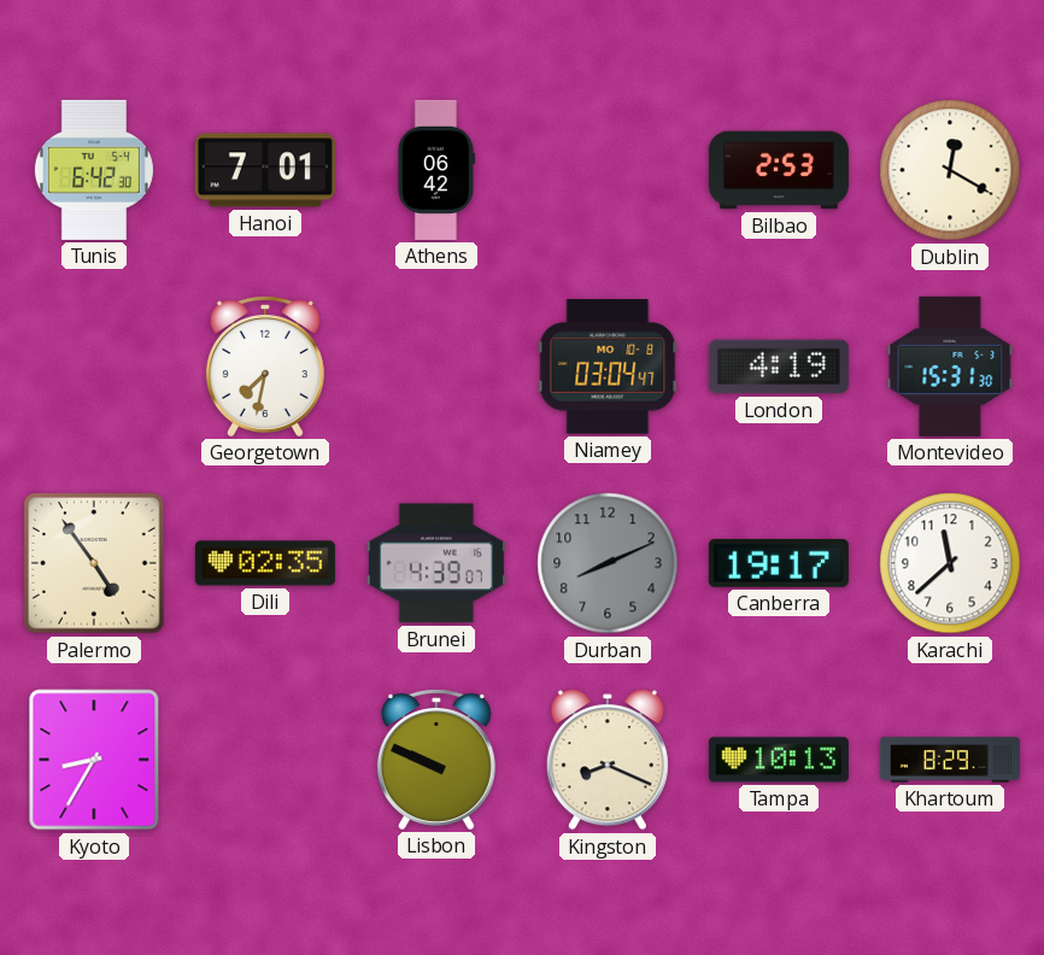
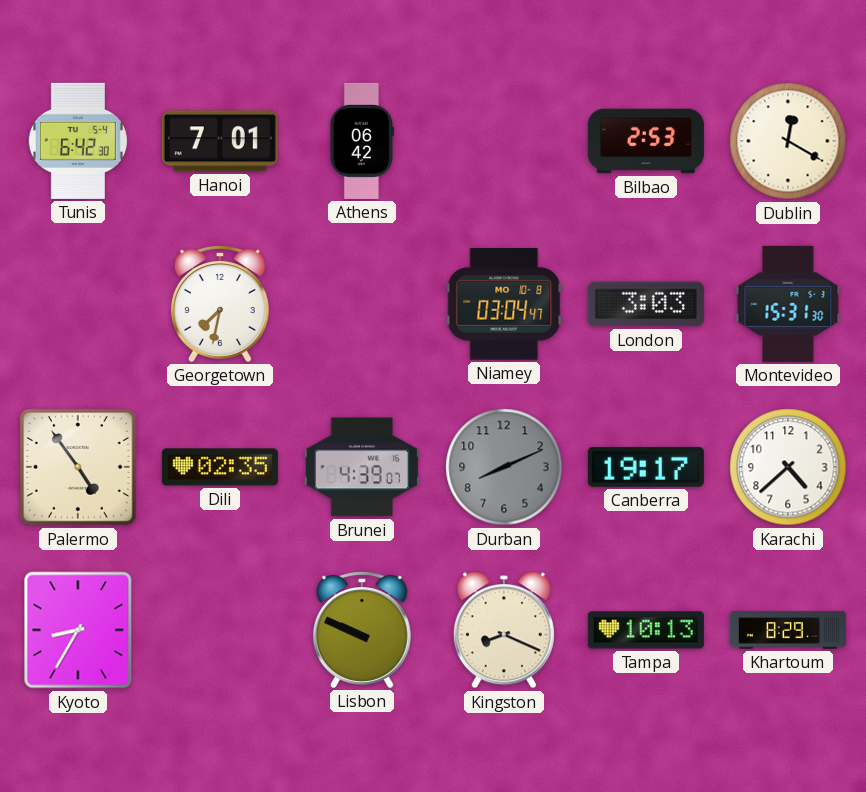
London: 4:19 -> 3:03 (646, 304)
Karachi: 11:38 -> 4:38 (788, 467)
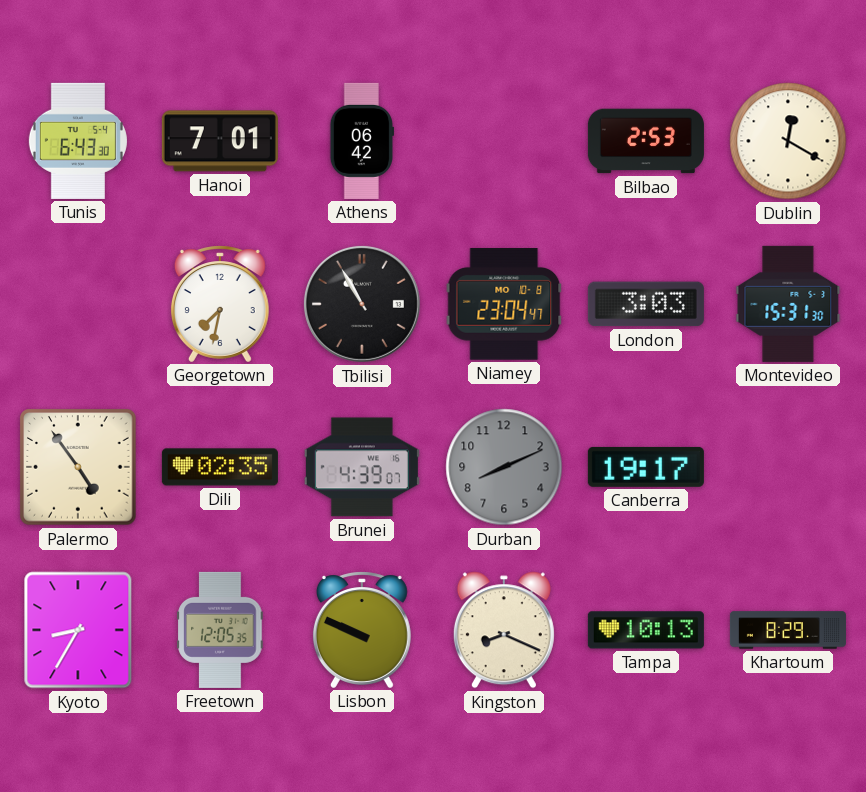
Tunis: 6:42 -> 6:43 (78, 141)
Tbilisi: none -> 10:55 (362, 304)
Niamey: 03:04 -> 23:04 (504, 304)
Karachi: 4:38 -> none (788, 467)
Freetown: none -> 12:05 (220, 630)
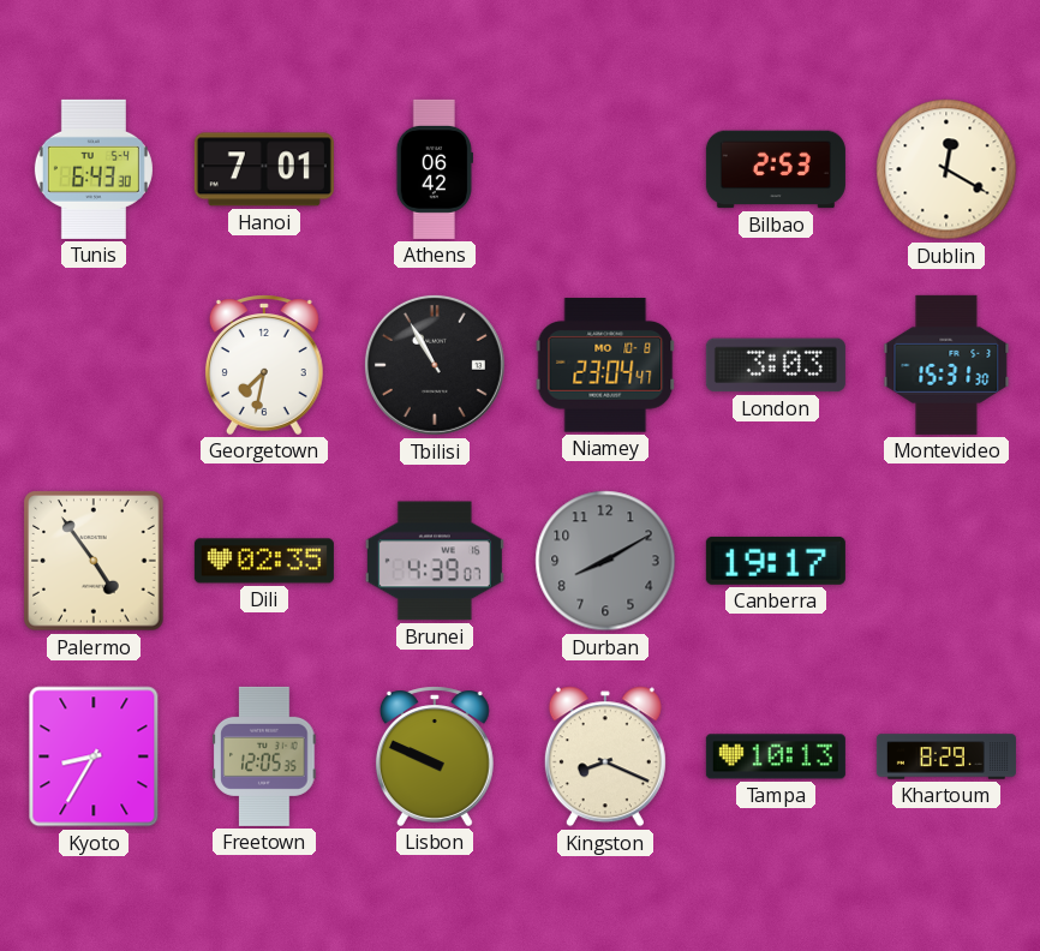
Durban: 8:11 -> 8:10 (605, 561)
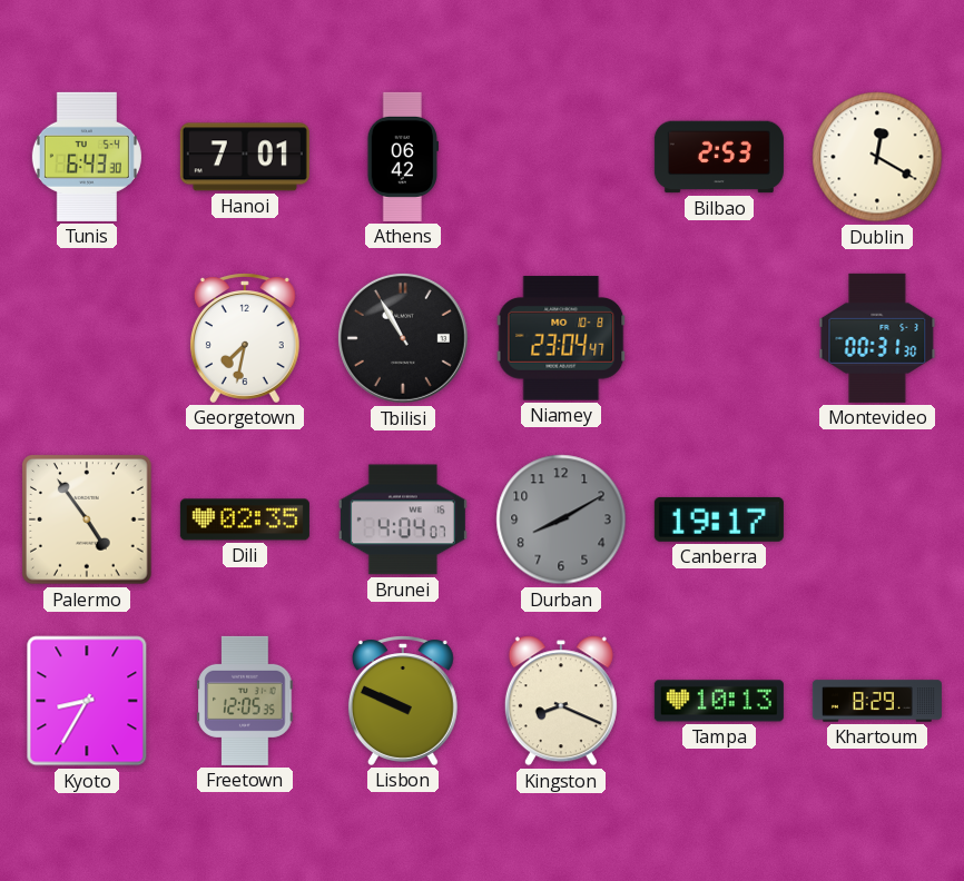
London: 3:03 -> none (776, 365)
Montevideo: 15:31 -> 00:31 (877, 338)
Brunei: 4:39 -> 4:04 (403, 519)
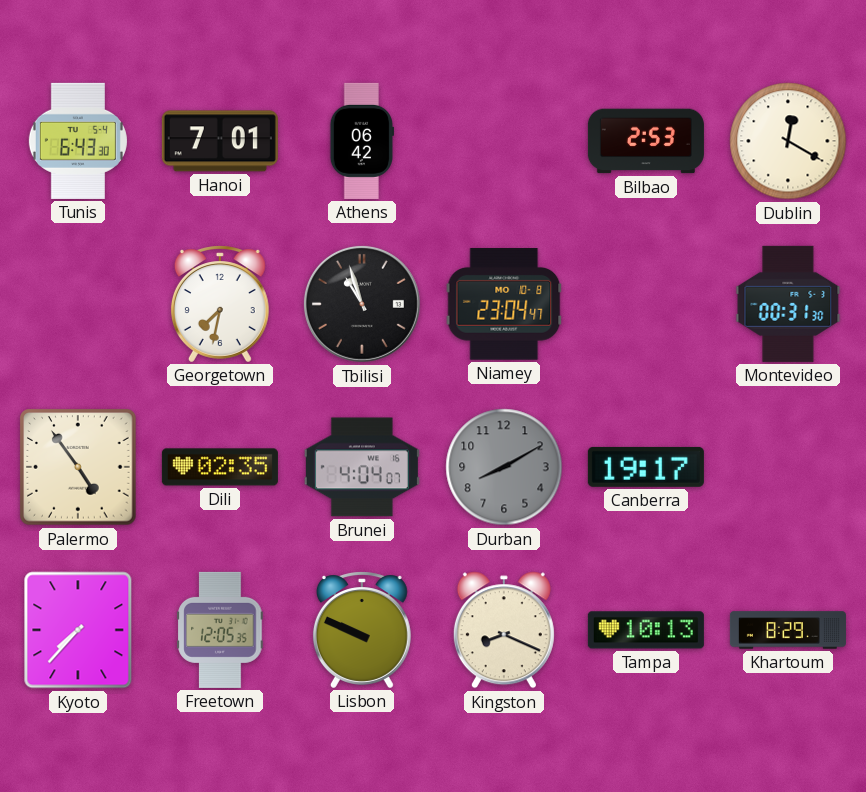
Tbilisi: 10:55 -> 10:57 (362, 304)
Kyoto: 8:35 -> 7:37 (78, 630)
